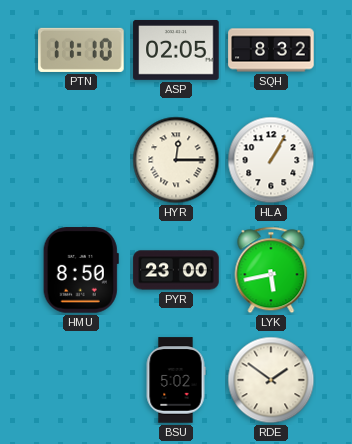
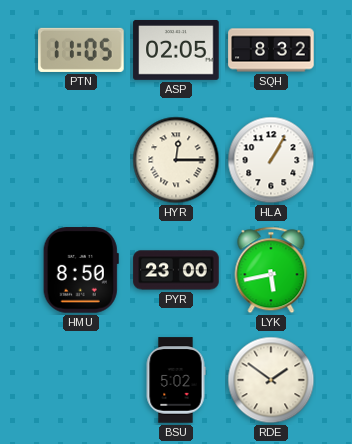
PTN: 11:10 -> 11:05 (81, 50)
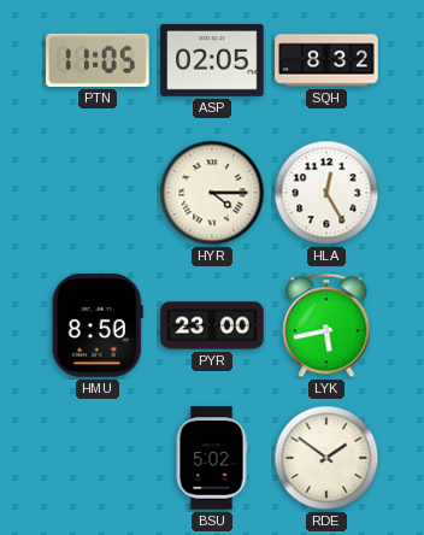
HYR: 12:15 -> 4:15 (212, 193)
HLA: 1:05 -> 12:25 (326, 193)
